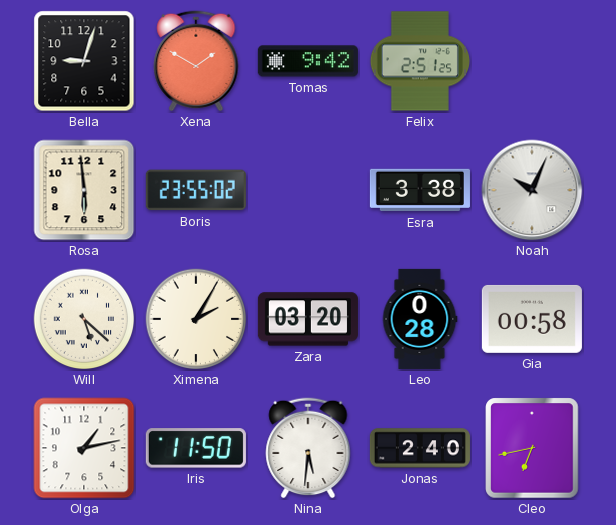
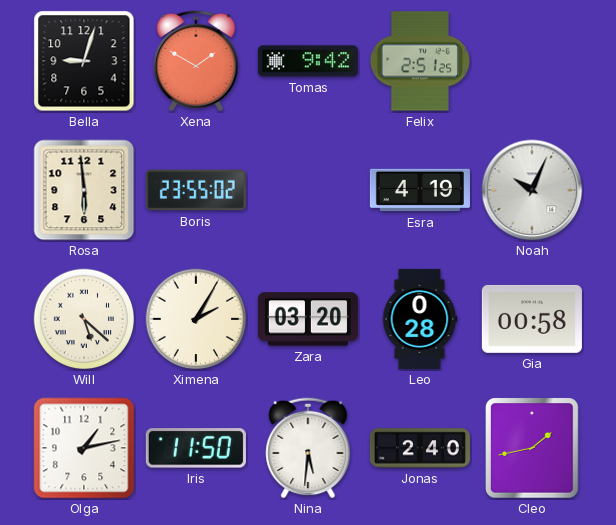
Esra: 3:38 -> 4:19 (420, 190)
Cleo: 6:43 -> 1:43 (532, 448)
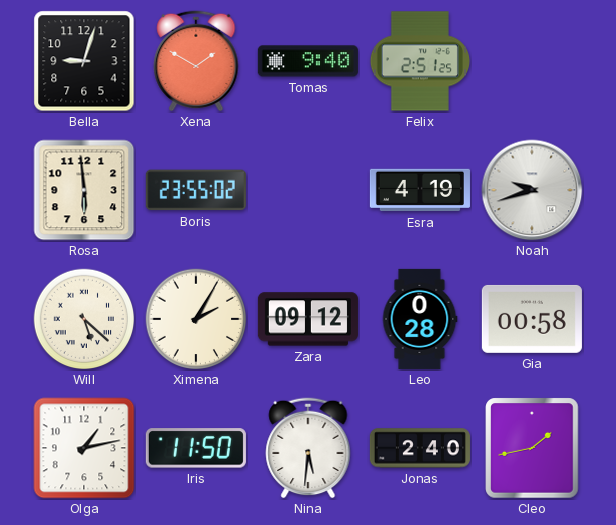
Tomas: 9:42 -> 9:40 (308, 61)
Noah: 10:04 -> 9:42 (532, 190)
Zara: 03:20 -> 09:12 (308, 319)
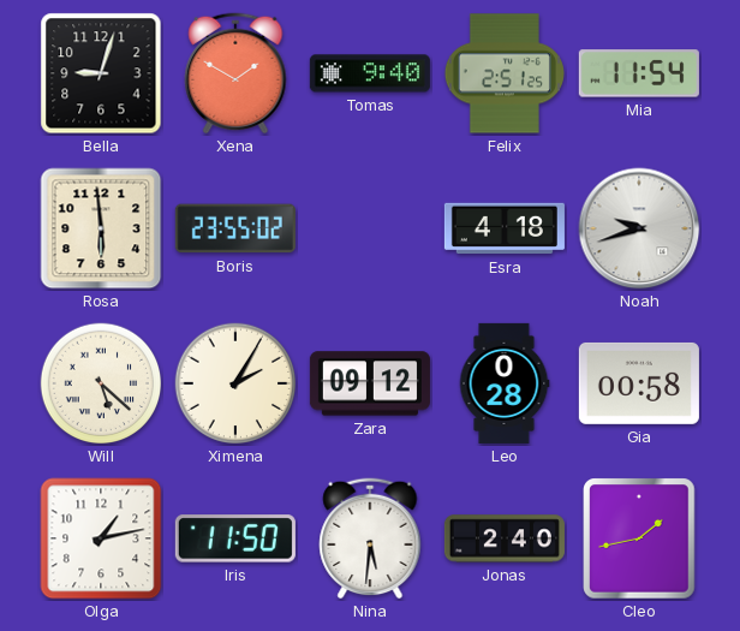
Mia: none -> 11:54 (639, 73)
Esra: 4:19 -> 4:18 (505, 228)
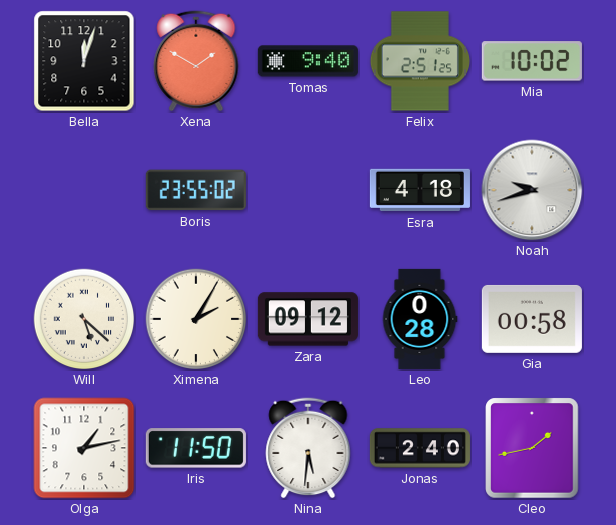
Bella: 9:03 -> 12:03 (84, 61)
Mia: 11:54 -> 10:02 (532, 61)
Rosa: 5:59 -> none (101, 228)
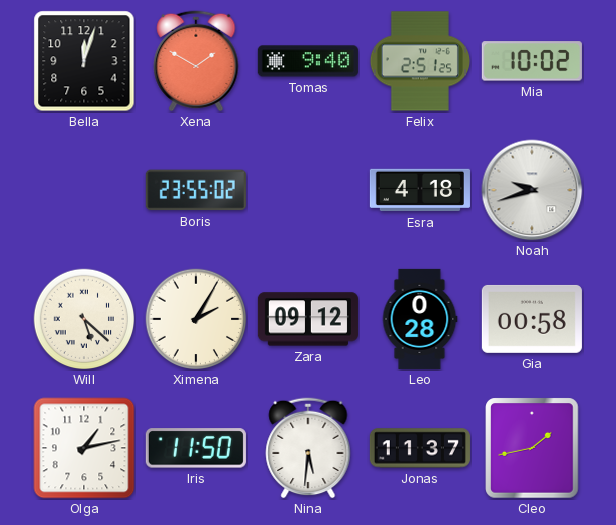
Jonas: 2:40 -> 11:37 (420, 448)
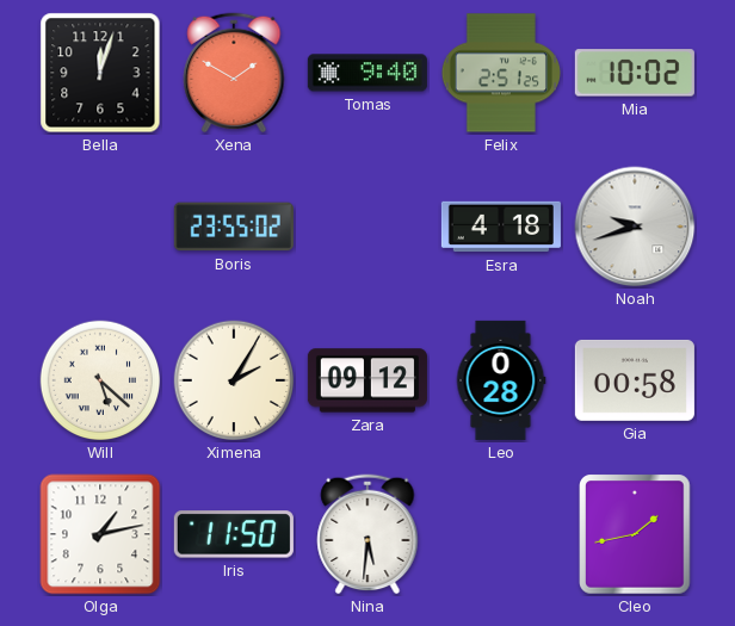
Jonas: 11:37 -> none (420, 448)
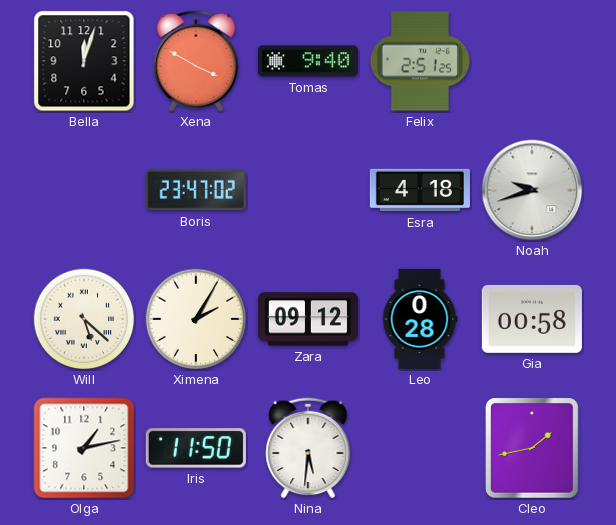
Xena: 1:50 -> 3:50 (196, 61)
Mia: 10:02 -> none (635, 73)
Boris: 23:55 -> 23:47 (196, 190)
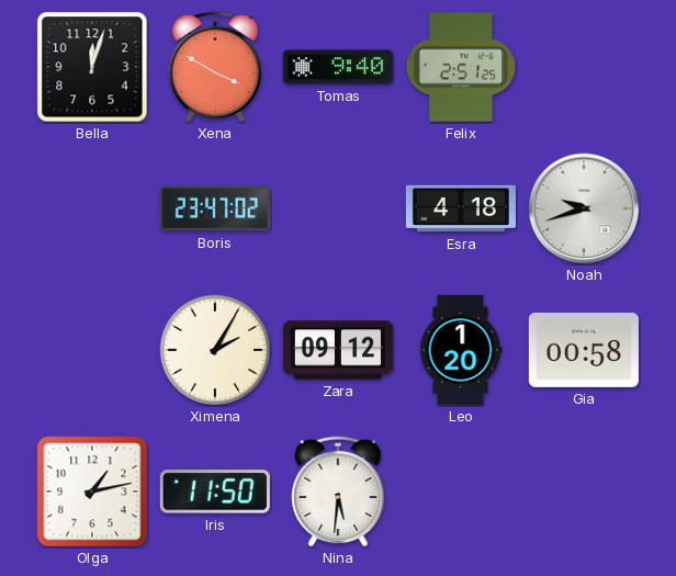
Will: 5:22 -> none (84, 319)
Leo: 0:28 -> 1:20 (461, 350)
Cleo: 1:43 -> none (532, 448)
